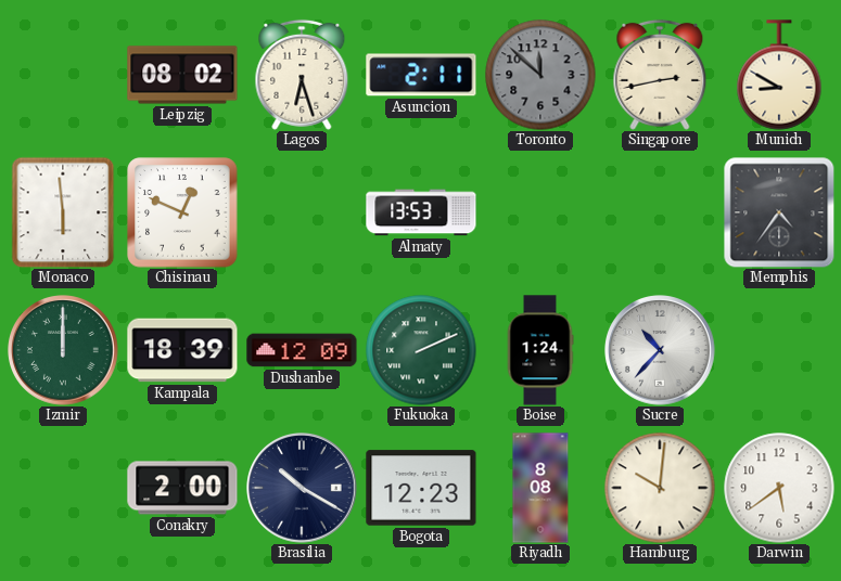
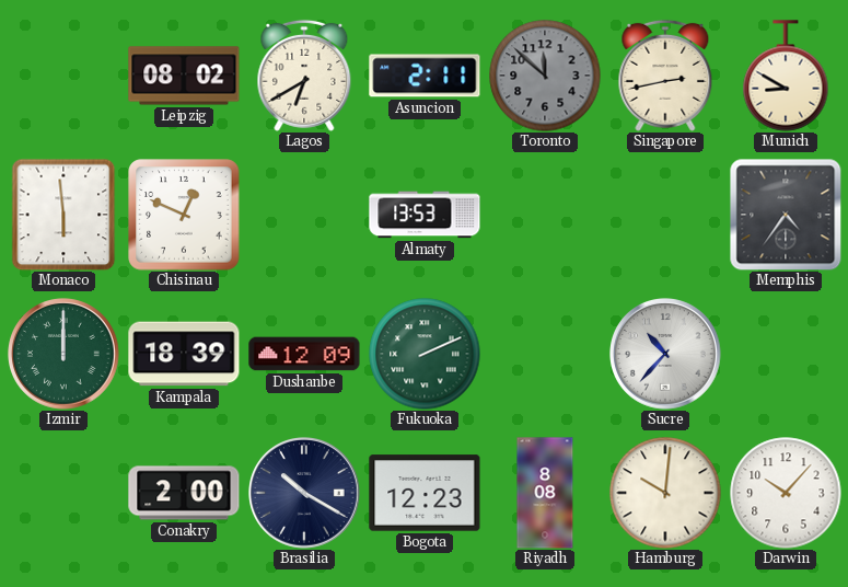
Lagos: 6:27 -> 6:40 (304, 76)
Boise: 1:24 -> none (540, 350)
Darwin: 5:39 -> 10:07 (786, 493)
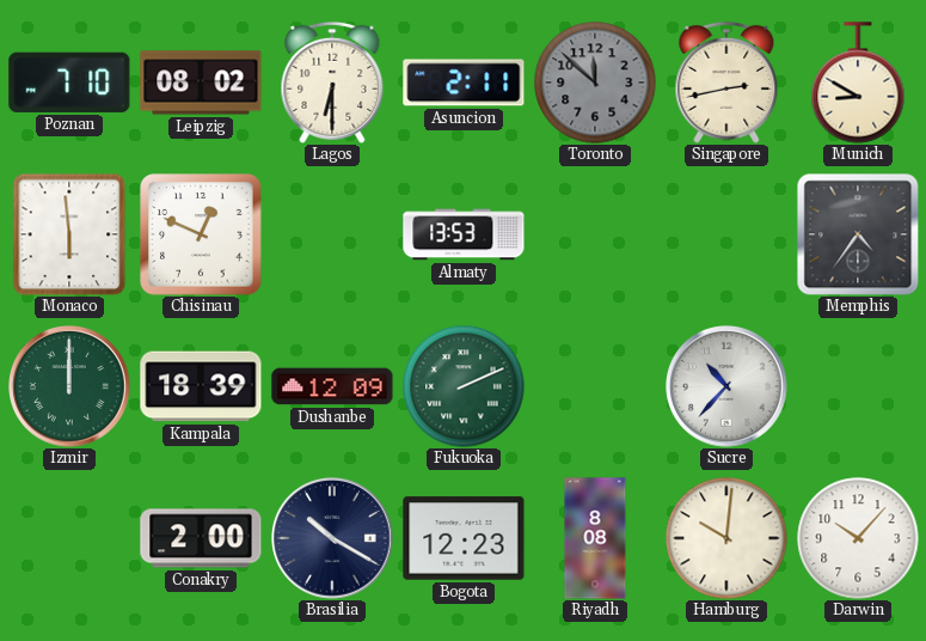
Poznan: none -> 7:10 (69, 83)
Lagos: 6:40 -> 6:30 (332, 83)
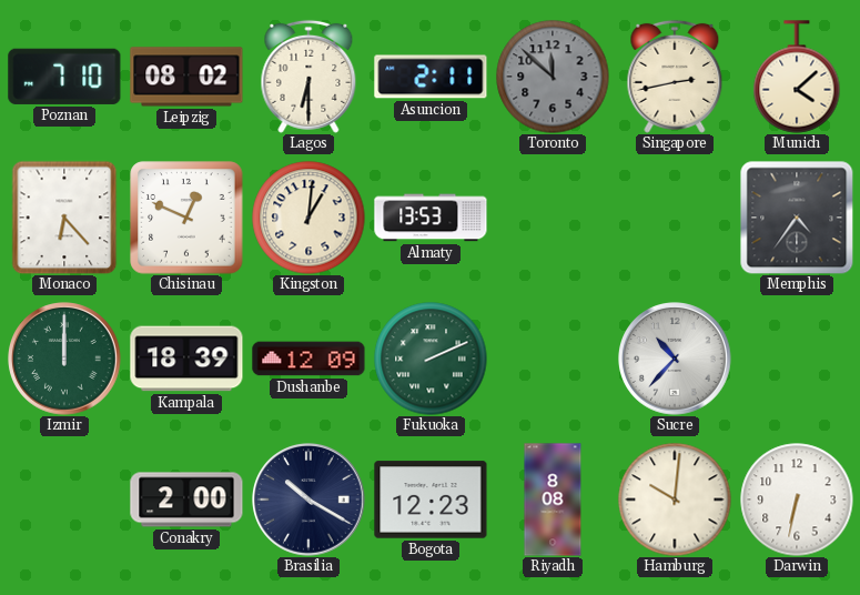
Munich: 8:50 -> 4:08 (797, 77)
Monaco: 5:59 -> 6:23 (64, 218)
Kingston: none -> 1:01 (308, 218)
Darwin: 10:07 -> 6:32 (797, 500)
